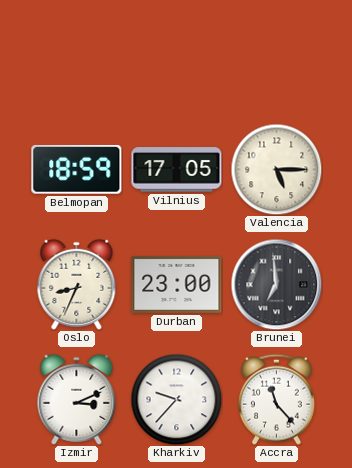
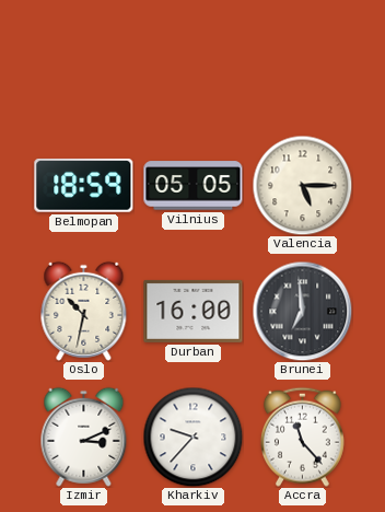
Vilnius: 17:05 -> 05:05 (194, 186)
Oslo: 8:34 -> 10:32 (84, 311)
Durban: 23:00 -> 16:00 (194, 311)
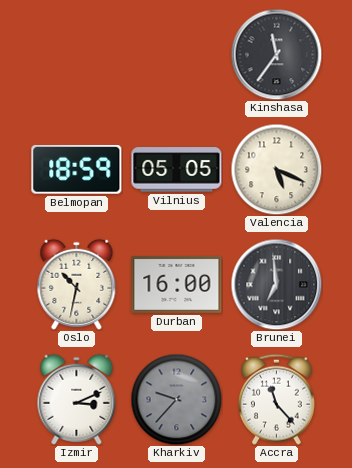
Kinshasa: none -> 11:36 (276, 54)
Valencia: 5:15 -> 5:19 (276, 169)
Kharkiv dial: white -> grey (176, 399)
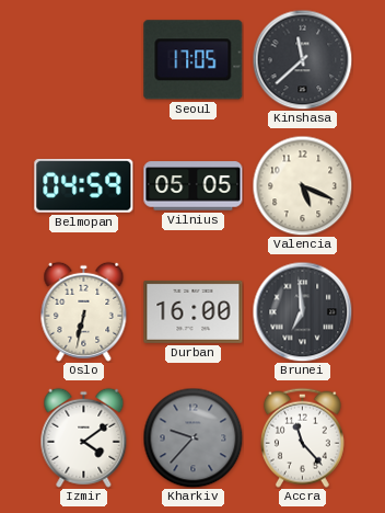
Seoul: none -> 17:05 (194, 60)
Kinshasa: 11:36 -> 11:38 (302, 59)
Belmopan: 18:59 -> 04:59 (84, 185)
Oslo: 10:32 -> 6:32 (84, 311)
Izmir: 3:11 -> 4:09 (84, 437)
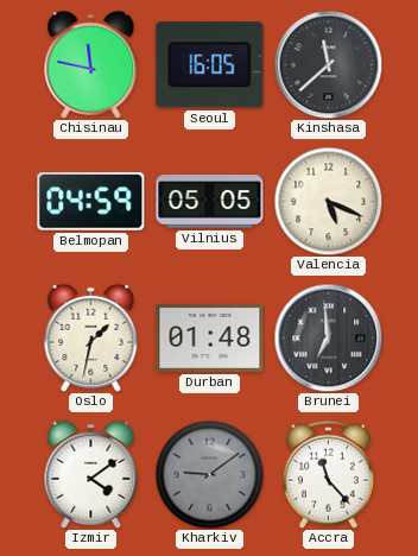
Chisinau: none -> 11:47 (91, 64)
Seoul: 17:05 -> 16:05 (210, 65)
Oslo: 6:32 -> 1:32 (91, 337)
Durban: 16:00 -> 01:48 (210, 337)
Kharkiv: 9:37 -> 9:09 (209, 474)
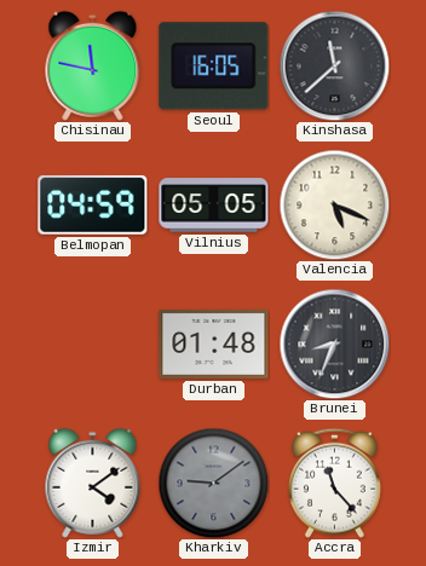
Oslo: 1:32 -> none (91, 337)
Brunei: 6:59 -> 8:34 (334, 343)
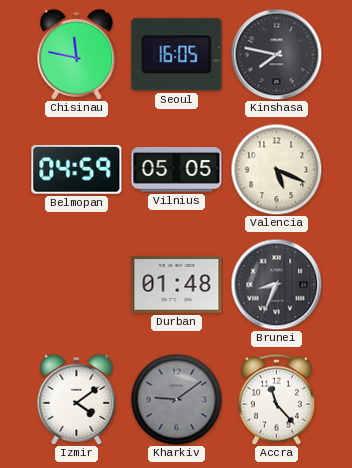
Kinshasa: 11:38 -> 7:47 (276, 54)
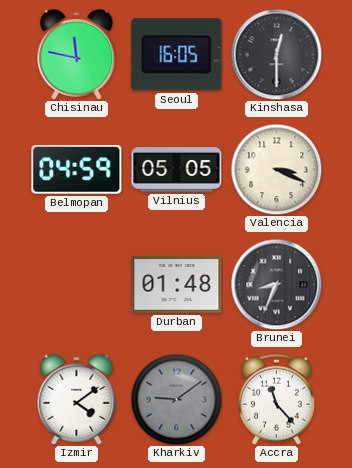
Kinshasa: 7:47 -> 12:30 (276, 54)
Valencia: 5:19 -> 3:19 (276, 169)
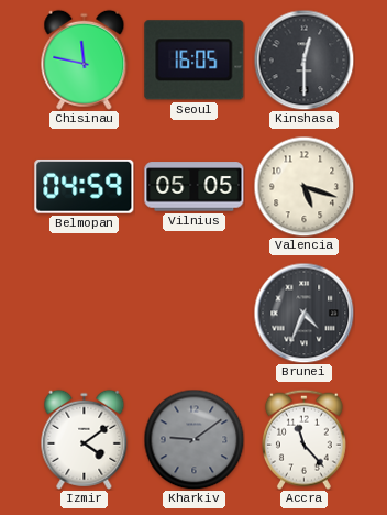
Valencia: 3:19 -> 5:18 (303, 186)
Durban: 01:48 -> none (177, 284)
Brunei: 8:34 -> 4:34 (303, 313)
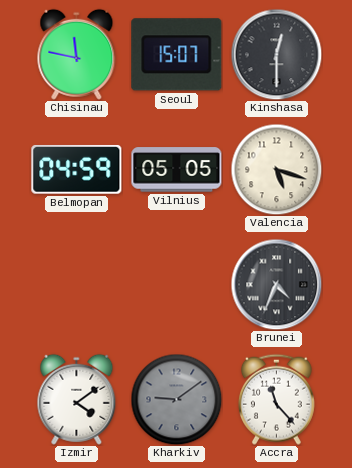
Seoul: 16:05 -> 15:07 (177, 55)
